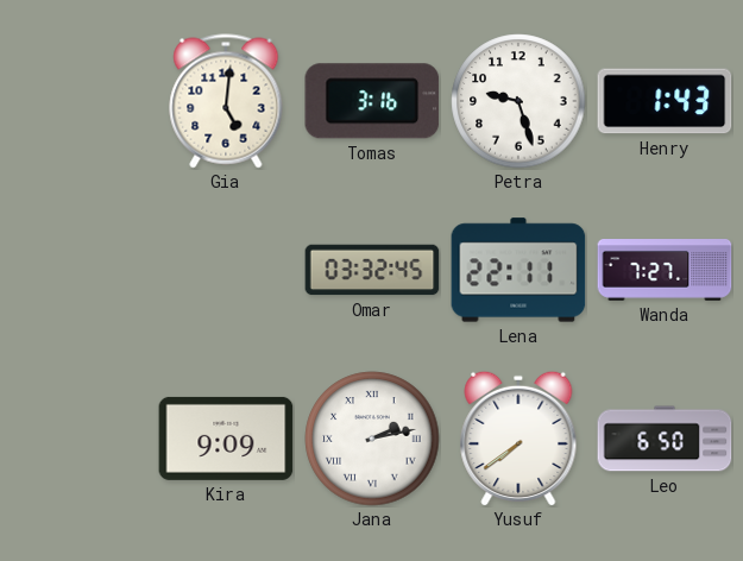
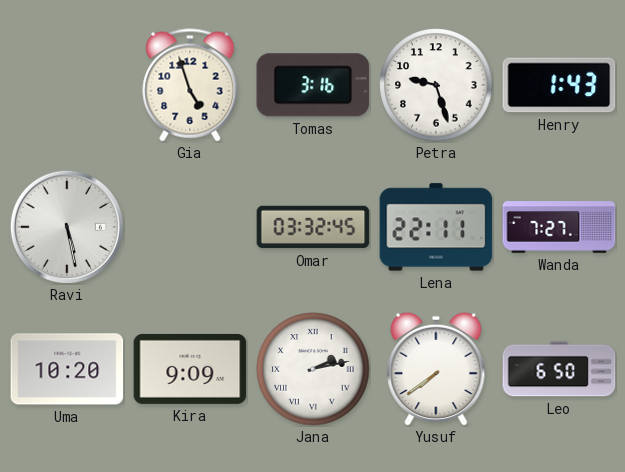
Gia: 5:01 -> 4:57 (190, 85)
Ravi: none -> 5:28 (67, 227)
Uma: none -> 10:20 (67, 369)
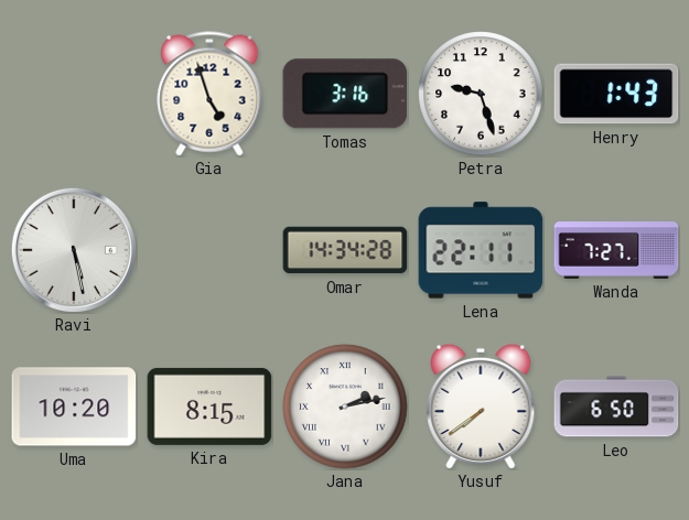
Omar: 03:32 -> 14:34 (345, 250)
Kira: 9:09 -> 8:15 (209, 407)
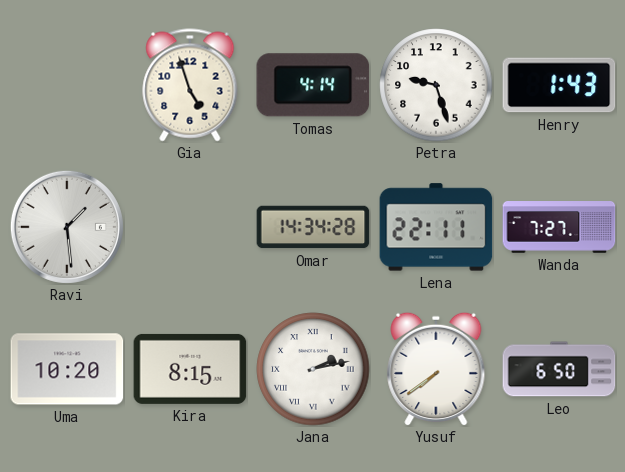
Tomas: 3:16 -> 4:14 (313, 85)
Ravi: 5:28 -> 1:29 (67, 227)
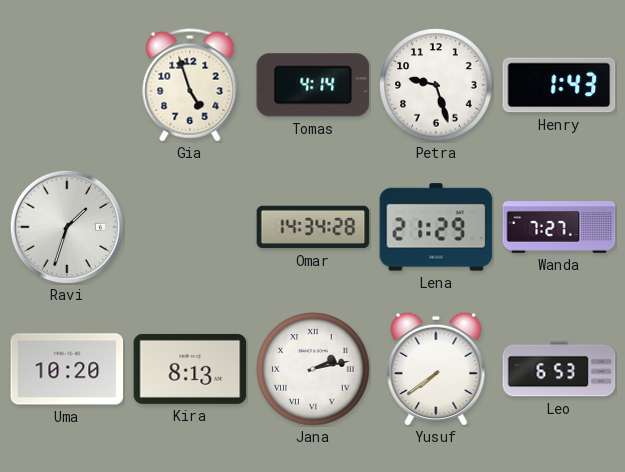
Ravi: 1:29 -> 1:33 (67, 227)
Lena: 22:11 -> 21:29 (436, 227)
Kira: 8:15 -> 8:13 (190, 369)
Leo: 6:50 -> 6:53 (559, 369)
